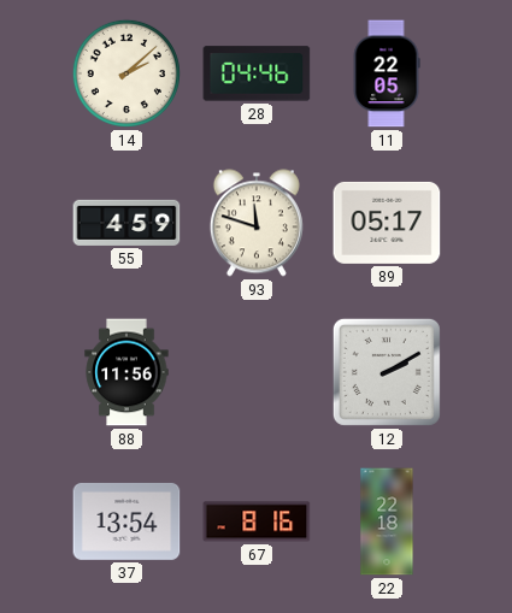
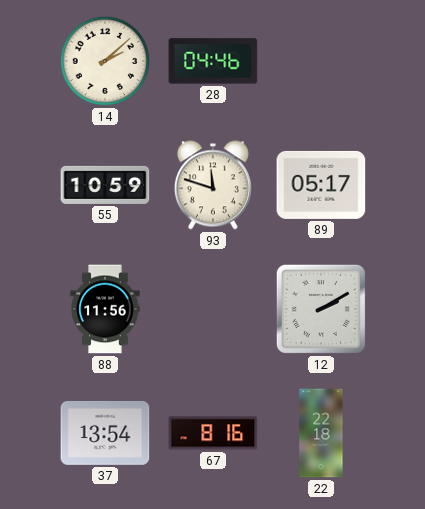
11: 22:05 -> none (387, 73)
55: 4:59 -> 10:59 (105, 185)
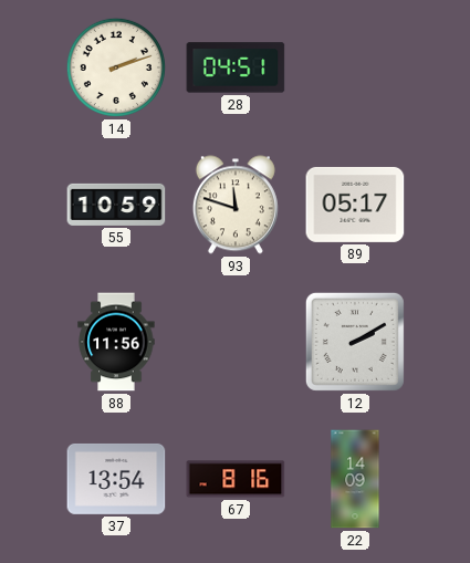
14: 2:08 -> 2:12 (116, 67)
28: 04:46 -> 04:51 (236, 67)
22: 22:18 -> 14:09 (355, 479)
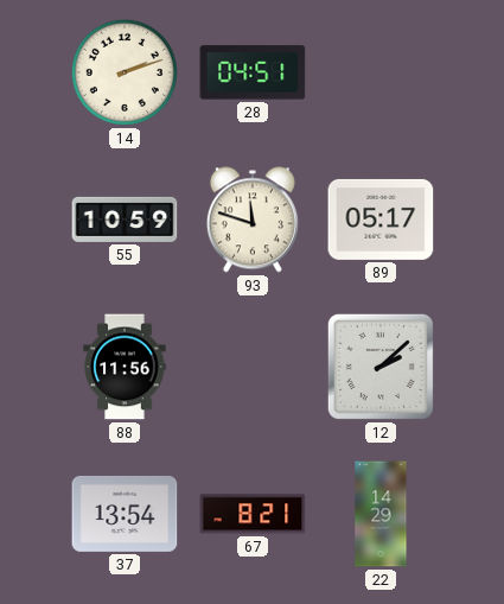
12: 2:10 -> 2:08 (381, 367)
67: 8:16 -> 8:21 (253, 514)
22: 14:09 -> 14:29 (381, 514)
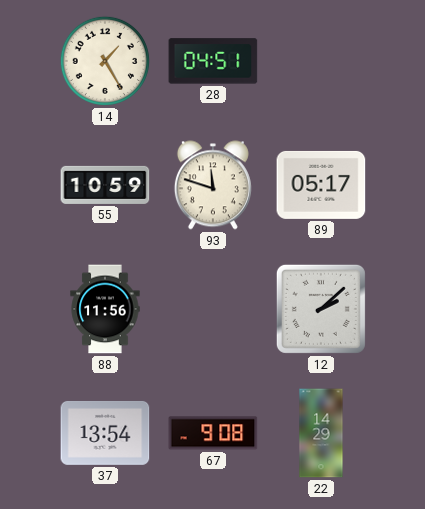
14: 2:12 -> 1:25 (105, 61)
67: 8:21 -> 9:08 (213, 433)
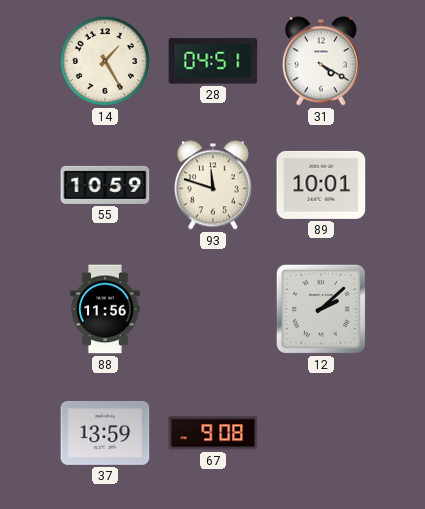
31: none -> 4:20 (321, 61)
89: 05:17 -> 10:01 (321, 185)
37: 13:54 -> 13:59 (105, 433)
22: 14:29 -> none (321, 433)
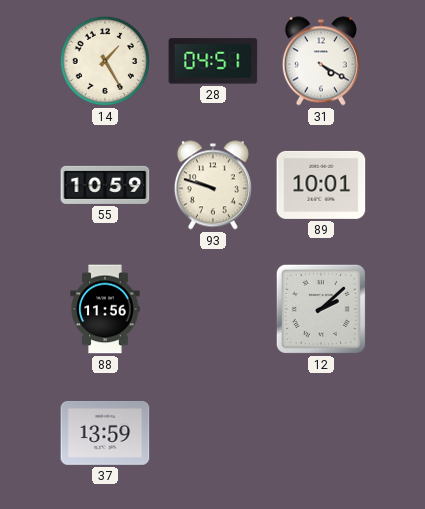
93: 11:48 -> 9:48 (213, 185)
67: 9:08 -> none (213, 433)
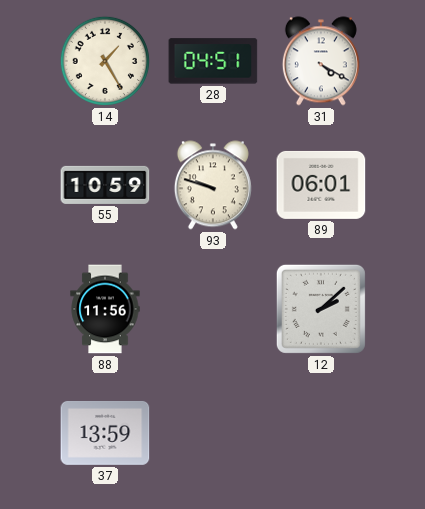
89: 10:01 -> 06:01 (321, 185)
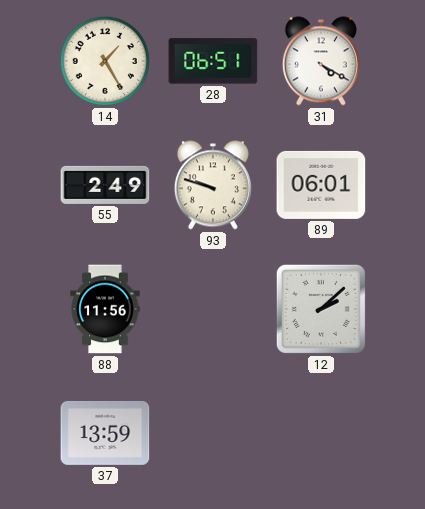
28: 04:51 -> 06:51 (213, 61)
55: 10:59 -> 2:49 (105, 185)
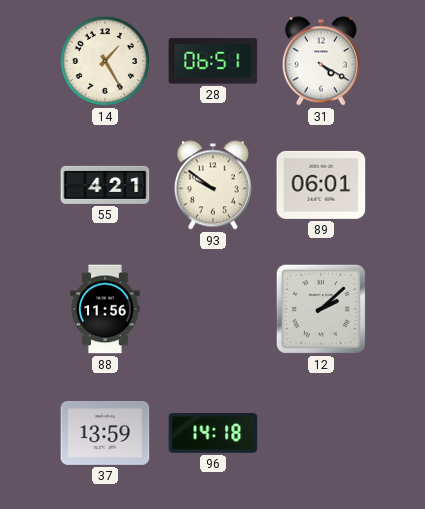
55: 2:49 -> 4:21 (105, 185)
93: 9:48 -> 9:51 (213, 185)
96: none -> 14:18 (213, 433)
